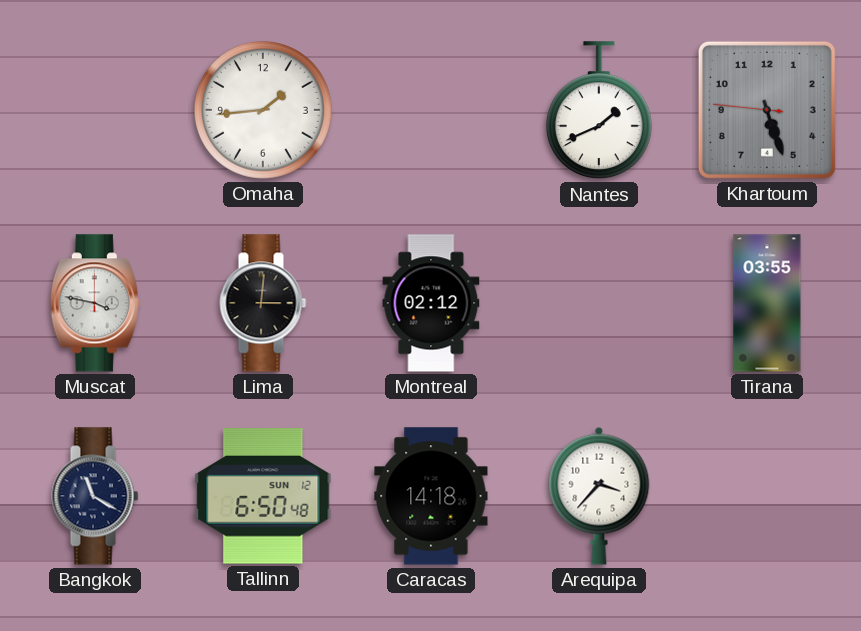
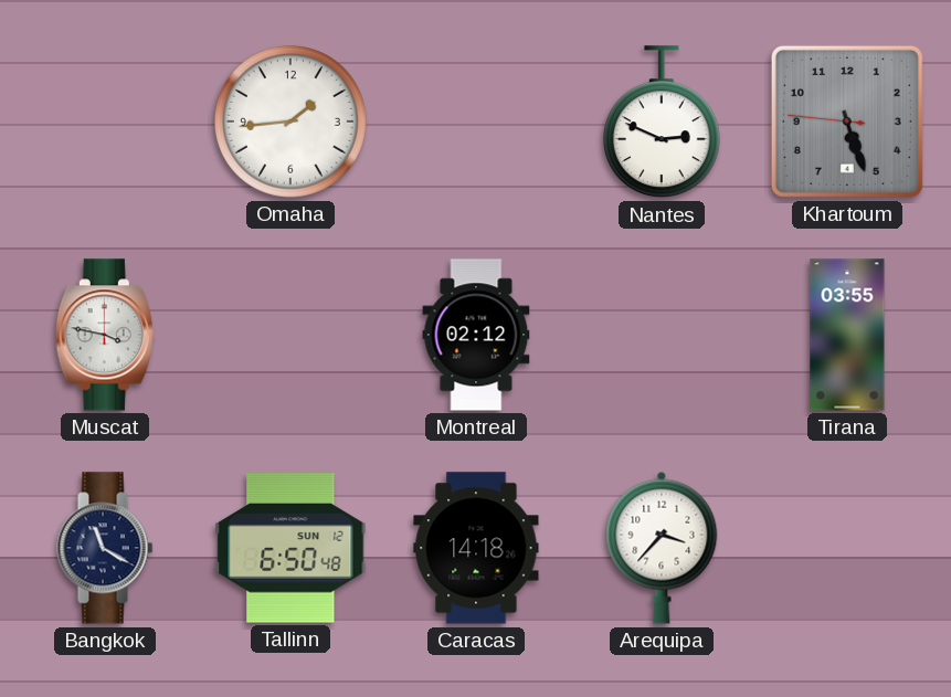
Nantes: 1:41 -> 2:49 (662, 123)
Lima: 3:01 -> none (263, 303)
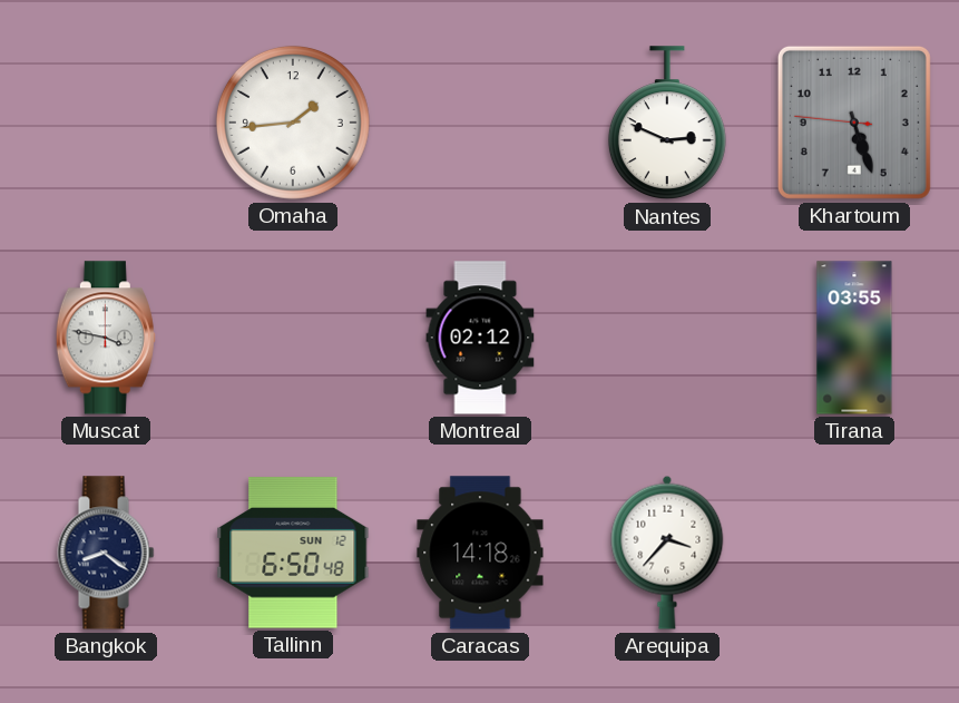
Bangkok: 11:20 -> 8:21 (106, 553)
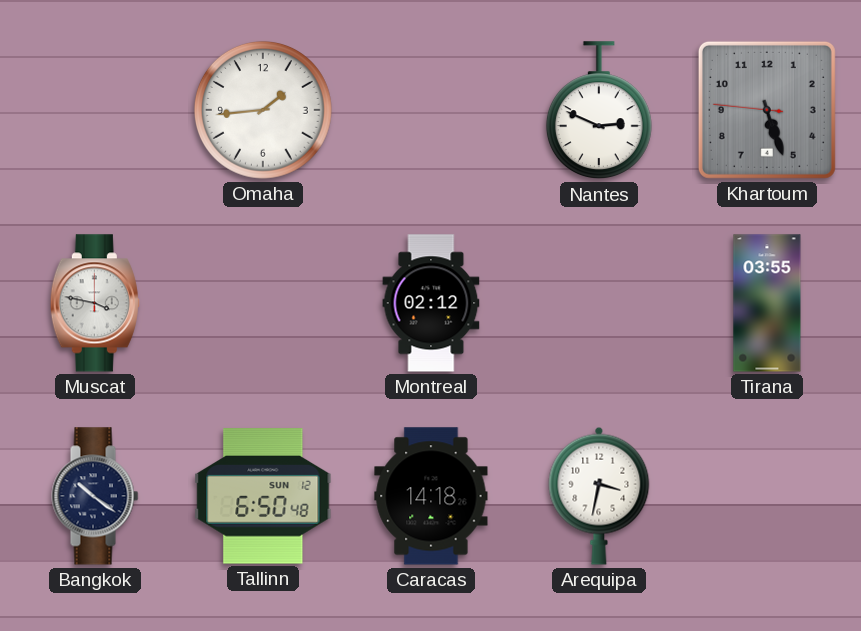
Bangkok: 8:21 -> 10:21 (95, 496)
Arequipa: 3:37 -> 3:32 (599, 496)
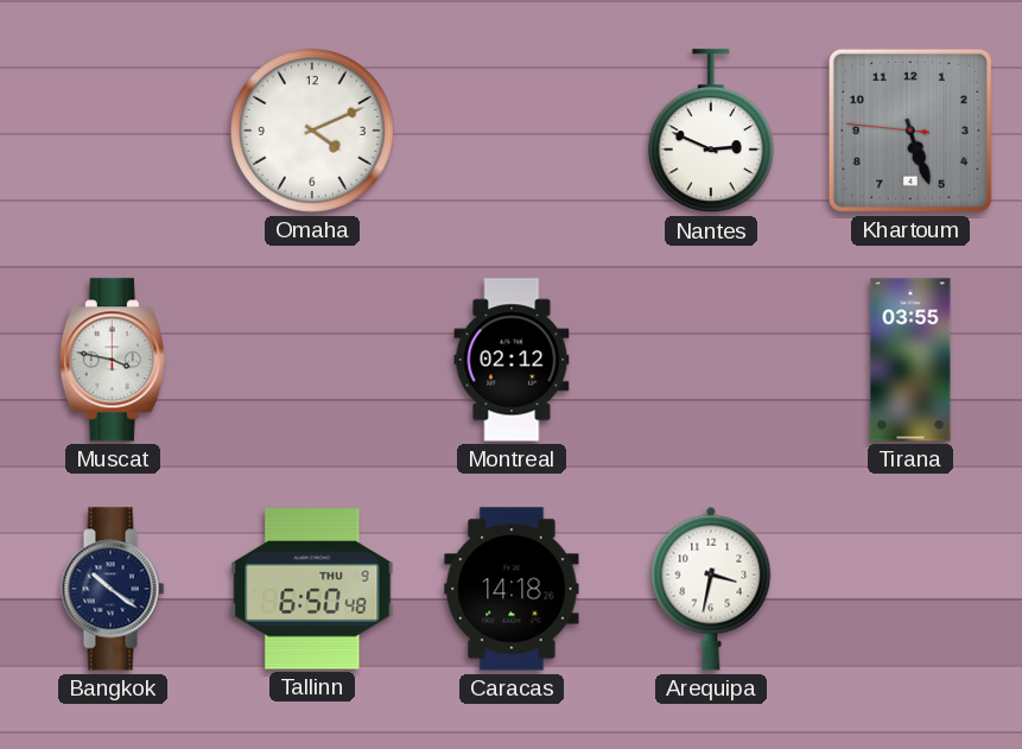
Omaha: 1:44 -> 4:11 (312, 131)
Tallinn date: SUN 12 -> THU 9 (312, 589)
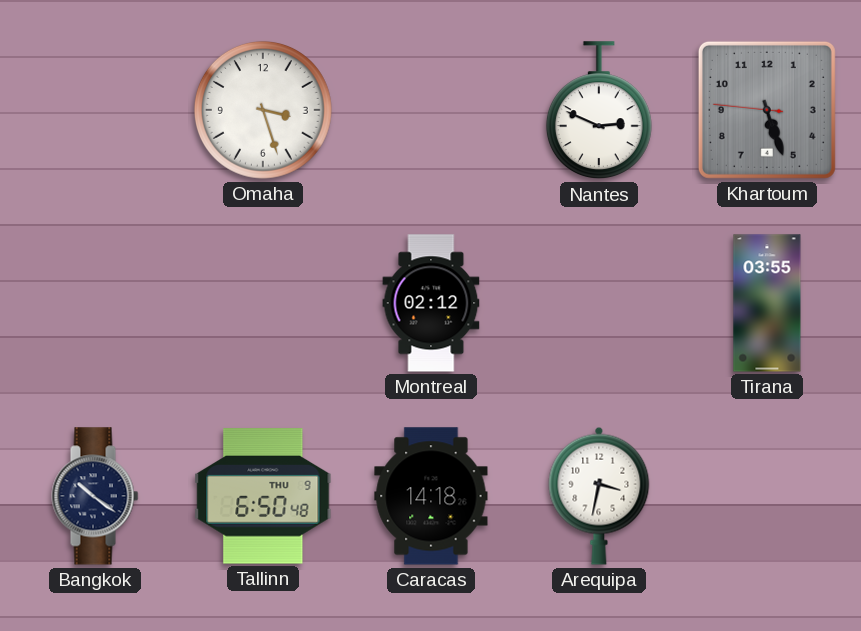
Omaha: 4:11 -> 3:27 (263, 110)
Muscat: 3:47 -> none (113, 360)
